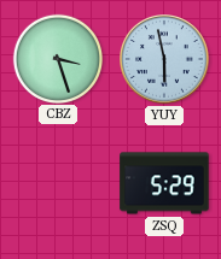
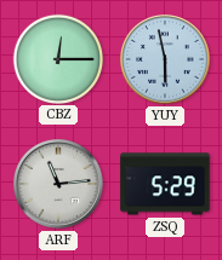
CBZ: 3:27 -> 12:15 (57, 58)
ARF: none -> 11:14 (59, 185)
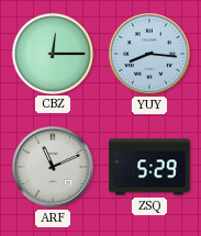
YUY: 5:58 -> 8:16 (150, 55)
ARF: 11:14 -> 11:11 (54, 168)
